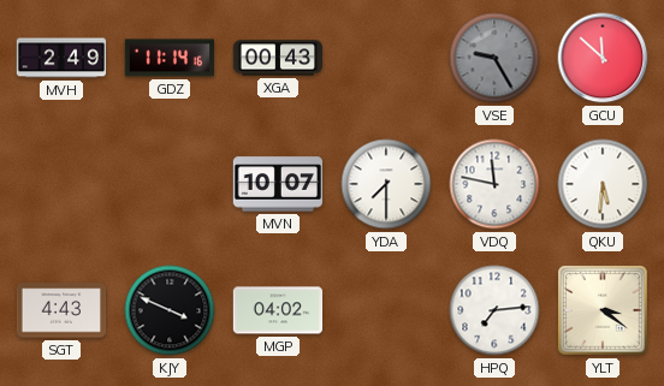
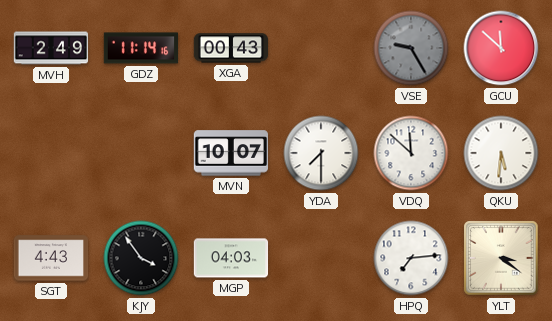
VDQ: 11:47 -> 11:52 (411, 153)
KJY: 3:49 -> 3:54 (141, 258)
MGP: 04:02 -> 04:03 (231, 258)
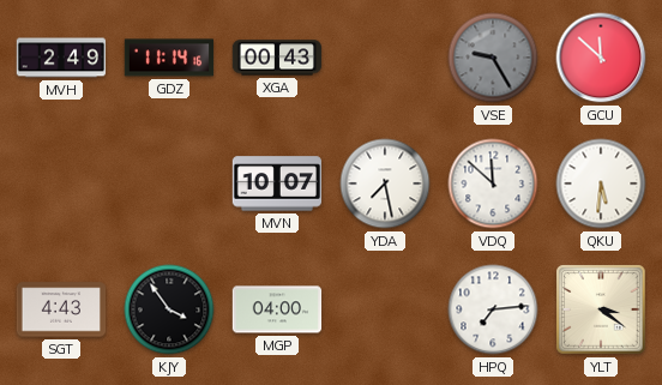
YDA: 7:30 -> 7:28 (385, 184)
MGP: 04:03 -> 04:00 (277, 309)
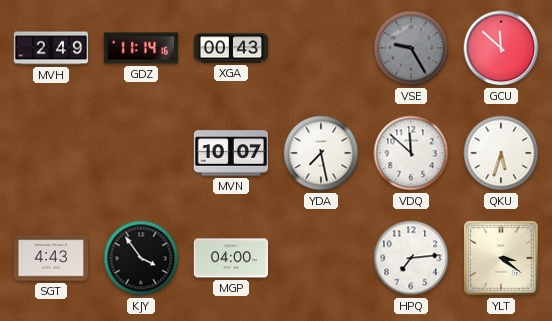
QKU: 5:31 -> 5:33 (501, 153)
